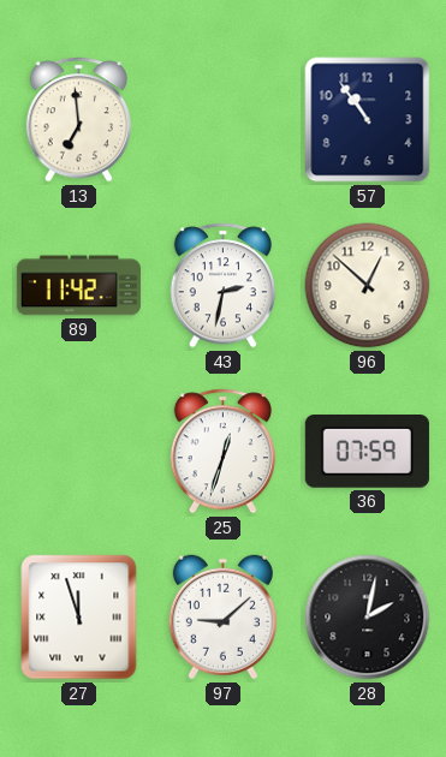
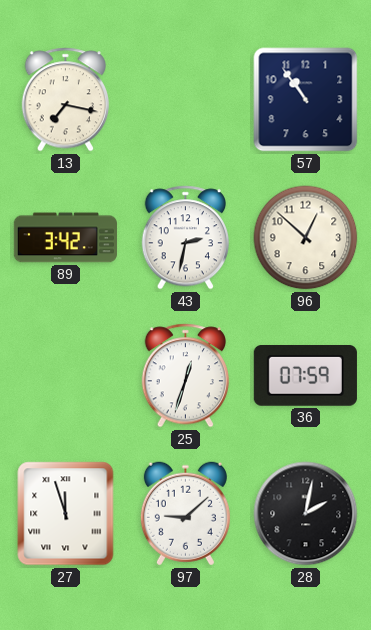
13: 6:59 -> 7:17 (65, 100)
89: 11:42 -> 3:42 (65, 238)
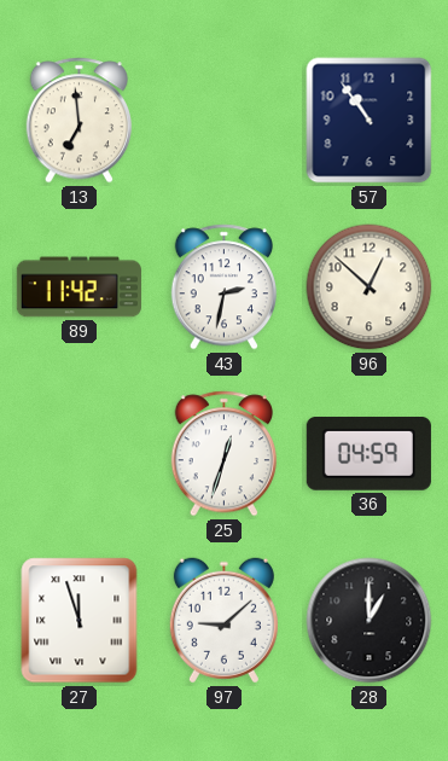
13: 7:17 -> 6:59 (78, 121)
89: 3:42 -> 11:42 (78, 287)
36: 07:59 -> 04:59 (368, 454)
28: 2:02 -> 1:00 (370, 621)
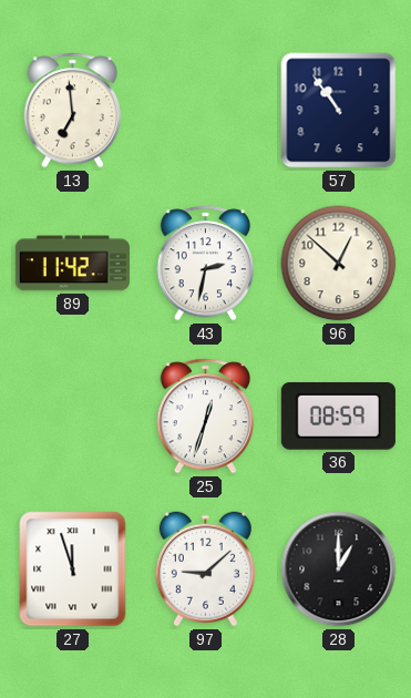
36: 04:59 -> 08:59 (338, 417)
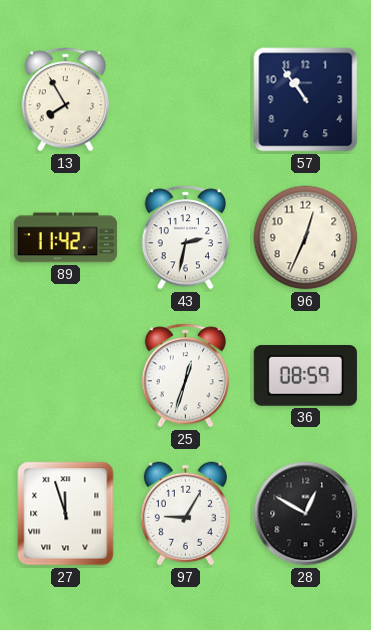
13: 6:59 -> 7:55 (65, 100)
96: 12:52 -> 12:34 (306, 238)
97: 9:08 -> 9:05 (185, 514)
28: 1:00 -> 12:50 (306, 514)
